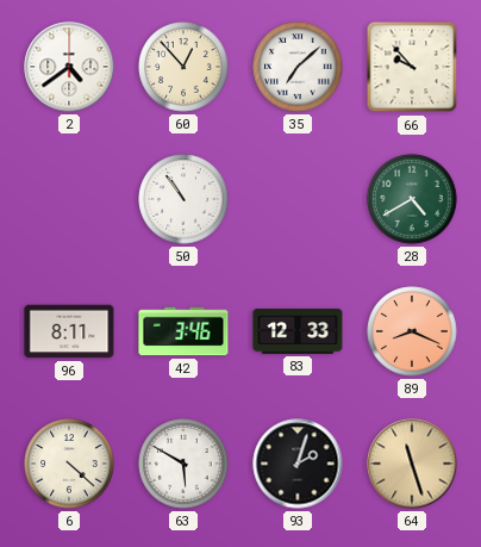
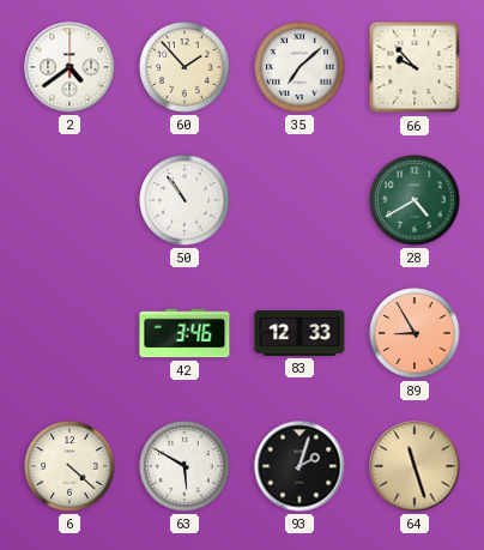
60: 12:53 -> 1:53 (184, 67)
96: 8:11 -> none (69, 331)
89: 8:19 -> 8:55 (415, 333)
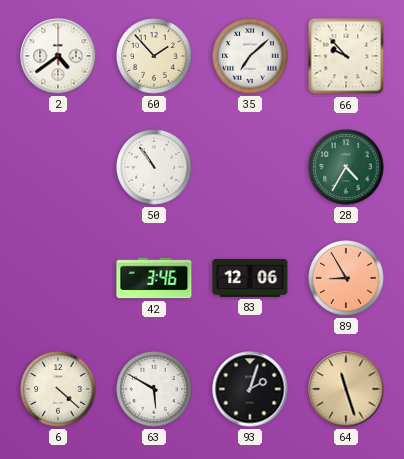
28: 4:40 -> 4:35 (346, 167)
83: 12:33 -> 12:06 (250, 278)
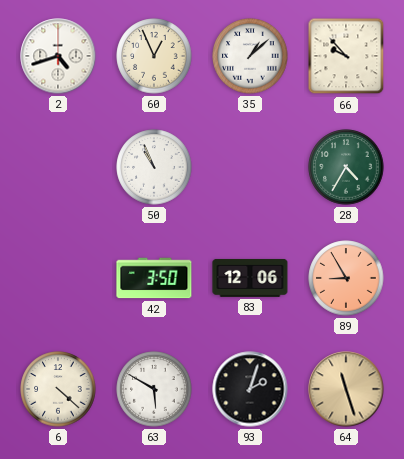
2: 4:39 -> 4:42 (58, 56)
60: 1:53 -> 12:56 (154, 56)
35: 7:08 -> 1:08 (250, 56)
50: 10:54 -> 10:56 (154, 167)
42: 3:46 -> 3:50 (154, 278)
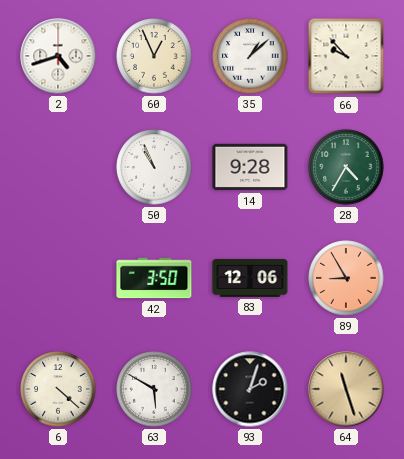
14: none -> 9:28 (250, 167)
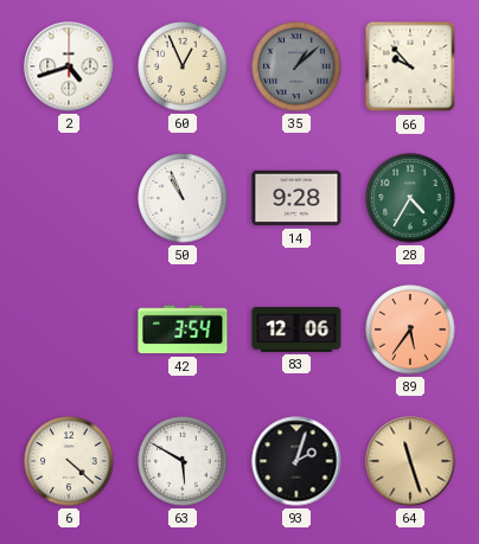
35 dial: white -> grey (296, 66)
42: 3:50 -> 3:54 (183, 329)
89: 8:55 -> 5:36 (410, 329)
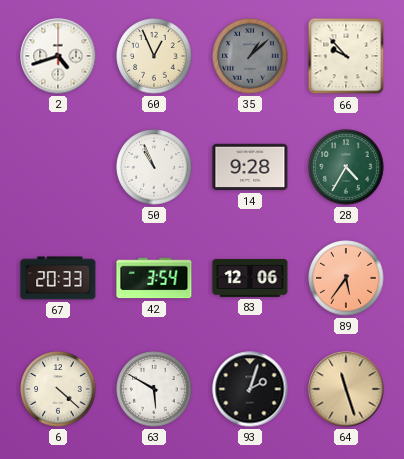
67: none -> 20:33 (58, 278)
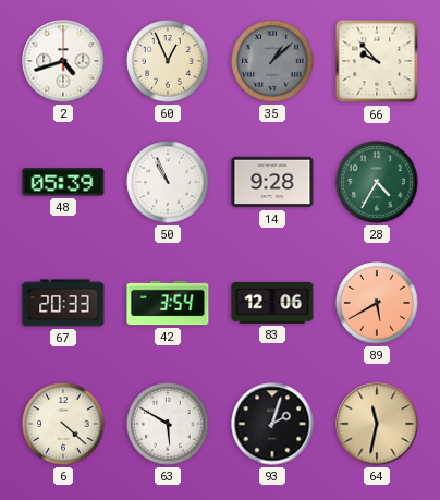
48: none -> 05:39 (63, 182)
89: 5:36 -> 5:40 (377, 303)
64: 11:27 -> 11:32 (377, 424)
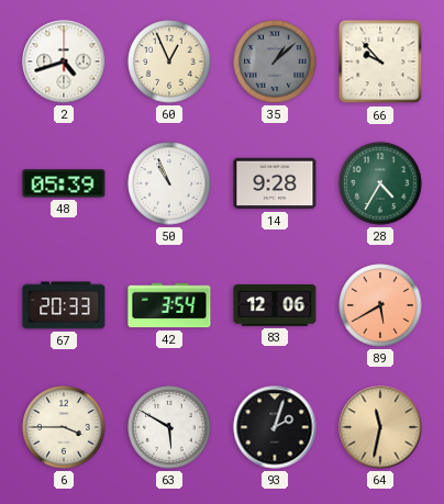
6: 4:22 -> 3:45 (64, 427)
